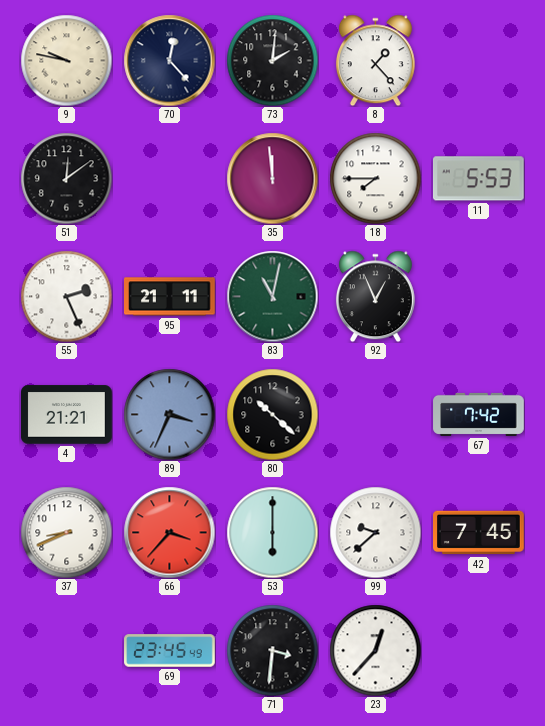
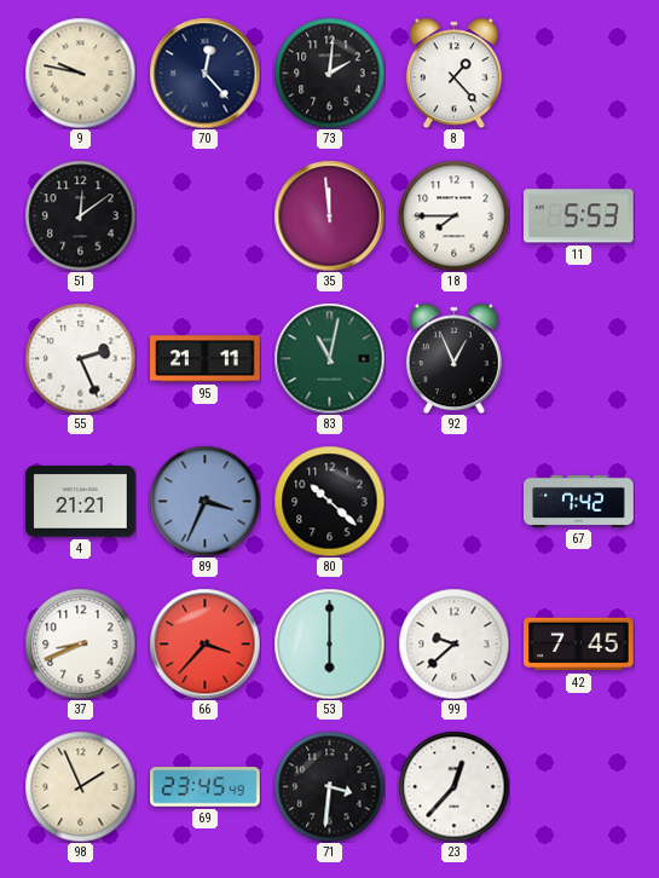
98: none -> 1:56 (80, 786)
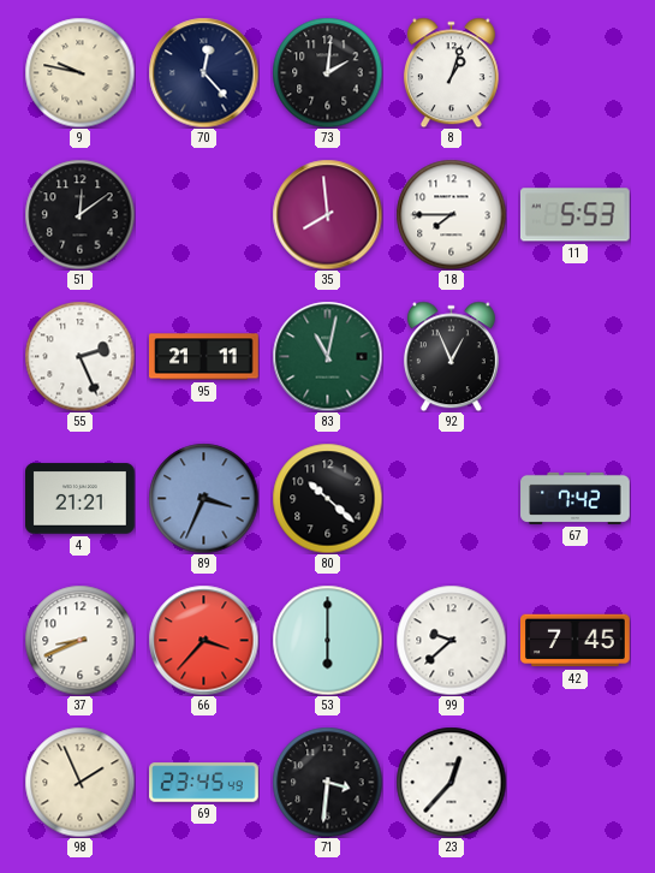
8: 1:23 -> 1:03 (451, 72)
35: 11:59 -> 7:59 (327, 214)
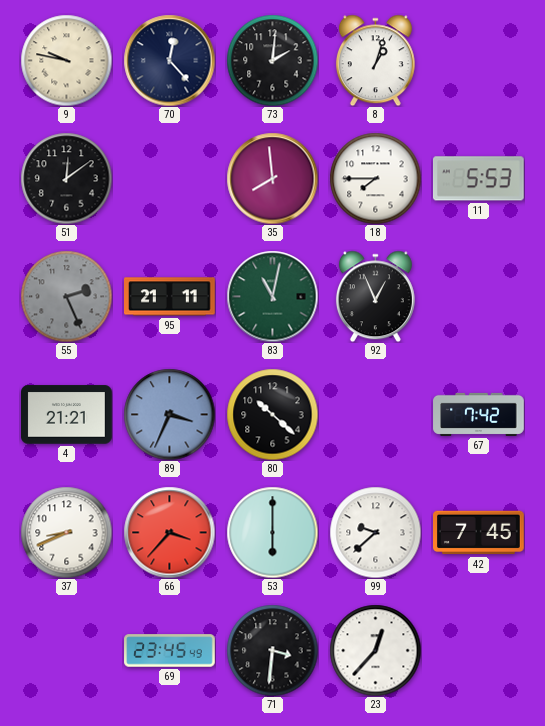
55 dial: white -> grey (66, 296)
98: 1:56 -> none (79, 782)
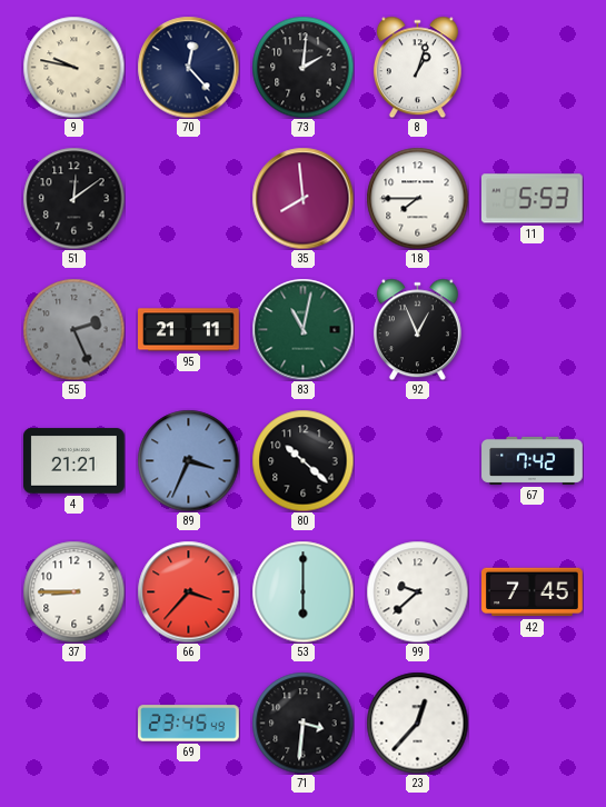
37: 8:41 -> 8:45 (73, 591)
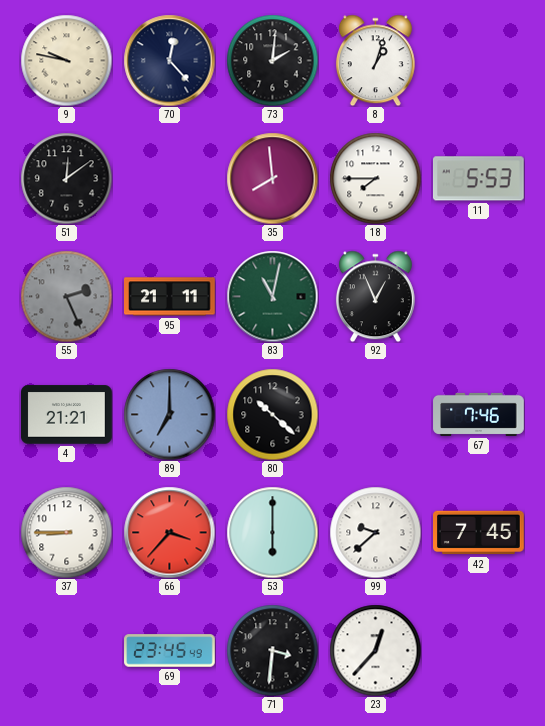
89: 3:34 -> 7:00 (169, 414)
67: 7:42 -> 7:46 (479, 414)
